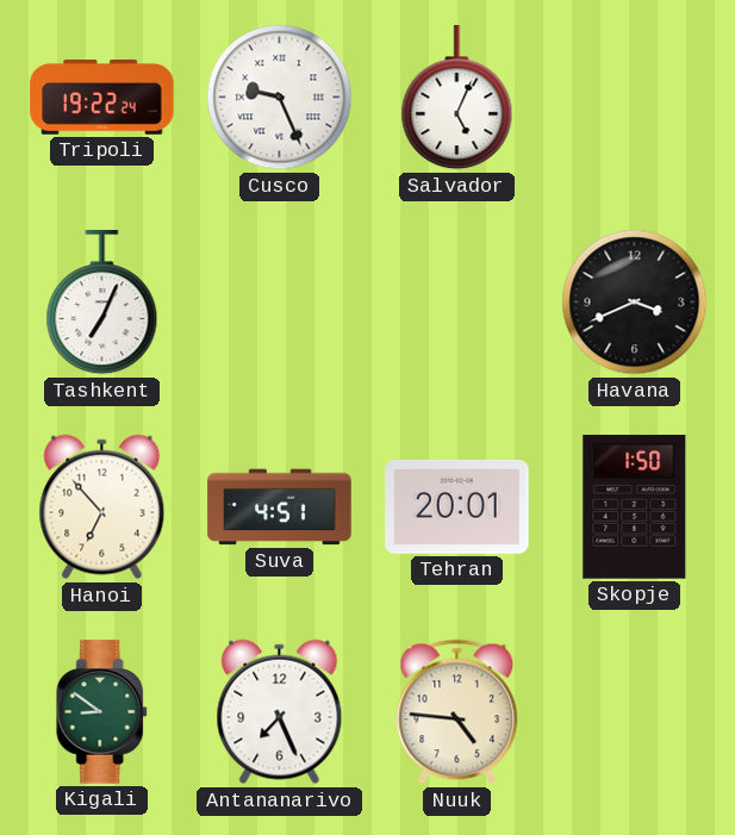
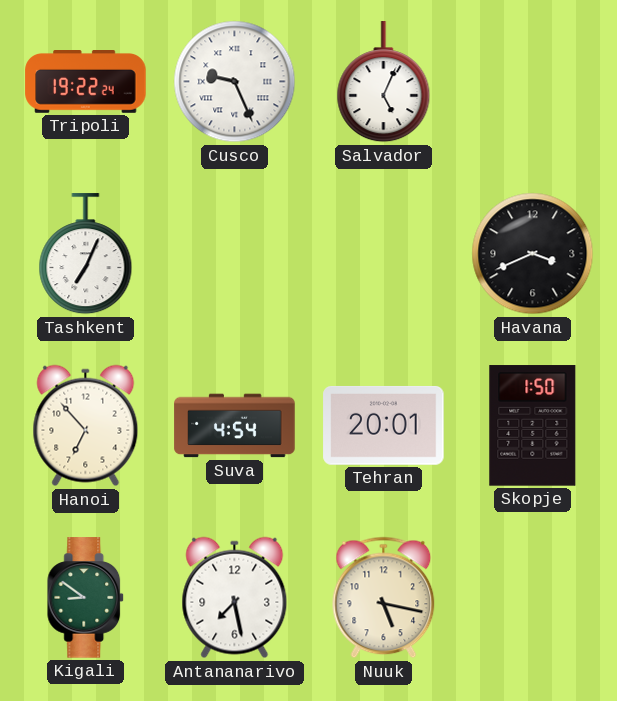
Suva: 4:51 -> 4:54 (235, 426)
Antananarivo: 7:26 -> 7:28 (235, 598)
Nuuk: 4:46 -> 5:17 (384, 598)
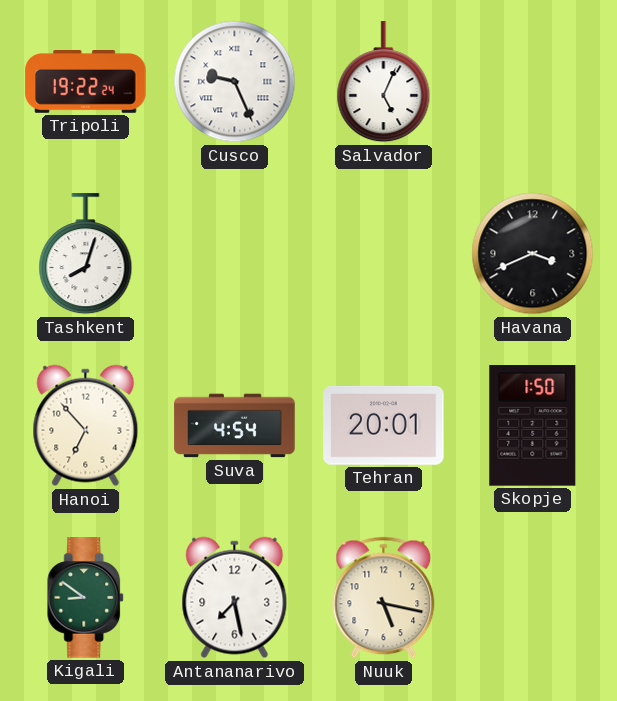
Tashkent: 7:04 -> 8:03 (86, 254)
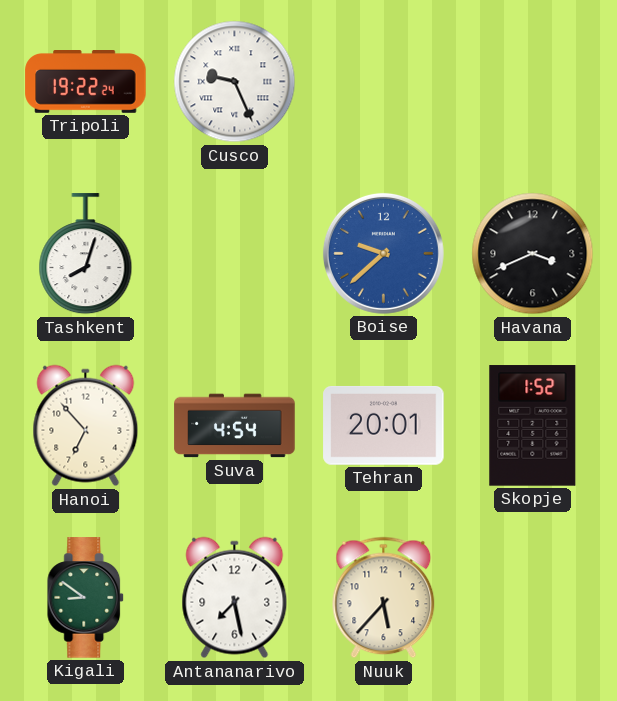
Salvador: 5:04 -> none (384, 82)
Boise: none -> 9:38 (383, 253)
Skopje: 1:50 -> 1:52 (533, 426)
Nuuk: 5:17 -> 5:37 (384, 598)
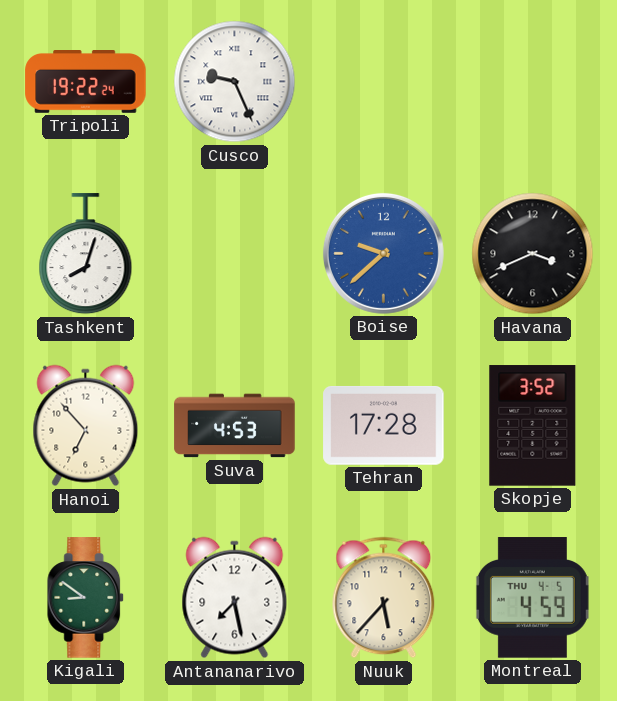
Suva: 4:54 -> 4:53 (235, 426)
Tehran: 20:01 -> 17:28 (384, 425)
Skopje: 1:52 -> 3:52 (533, 426)
Montreal: none -> 4:59 (532, 598)
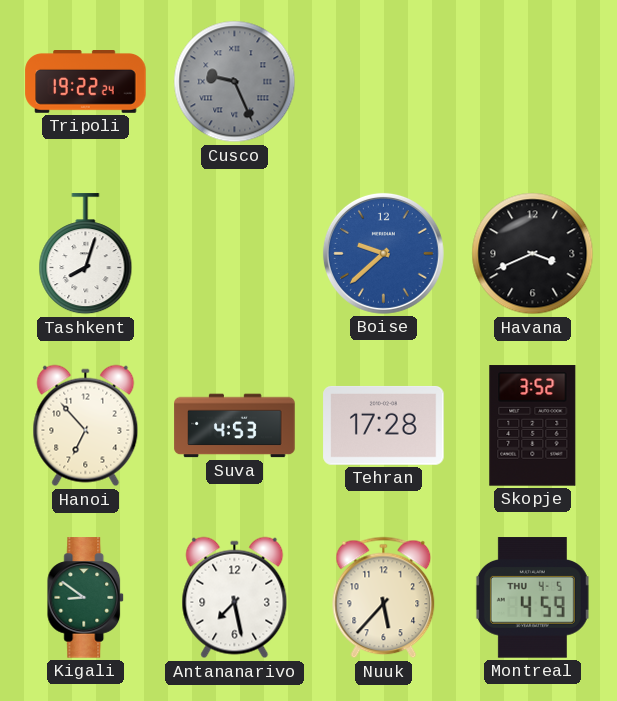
Cusco dial: white -> grey (235, 82)
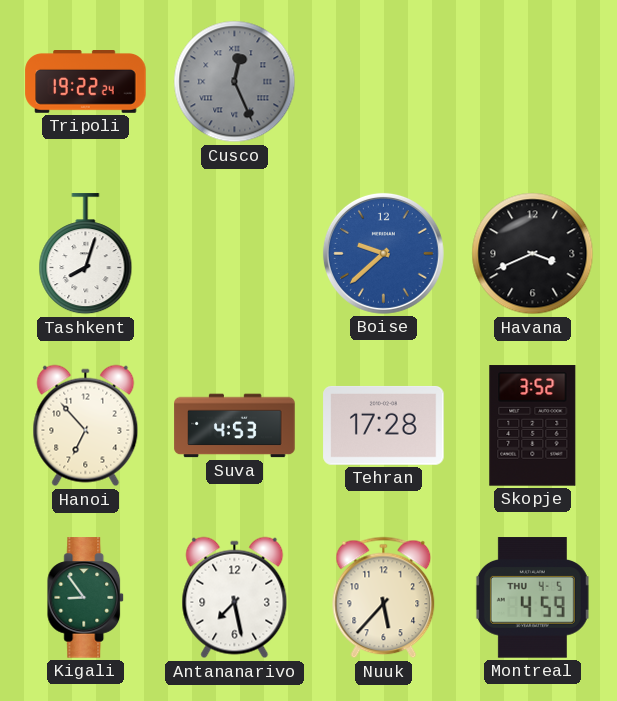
Cusco: 9:26 -> 12:26 (235, 82)
Kigali: 8:51 -> 8:54 (86, 598)
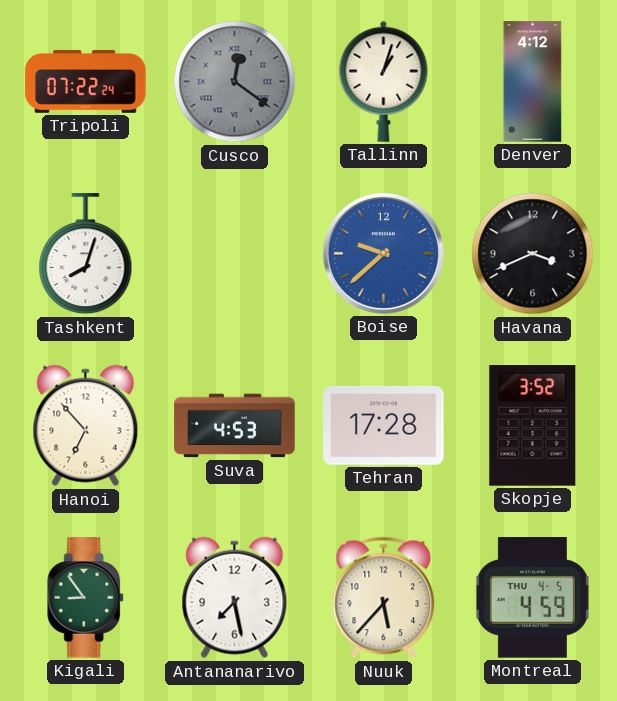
Tripoli: 19:22 -> 07:22 (86, 82)
Cusco: 12:26 -> 12:21 (235, 82)
Tallinn: none -> 1:03 (384, 81)
Denver: none -> 4:12 (533, 82)
